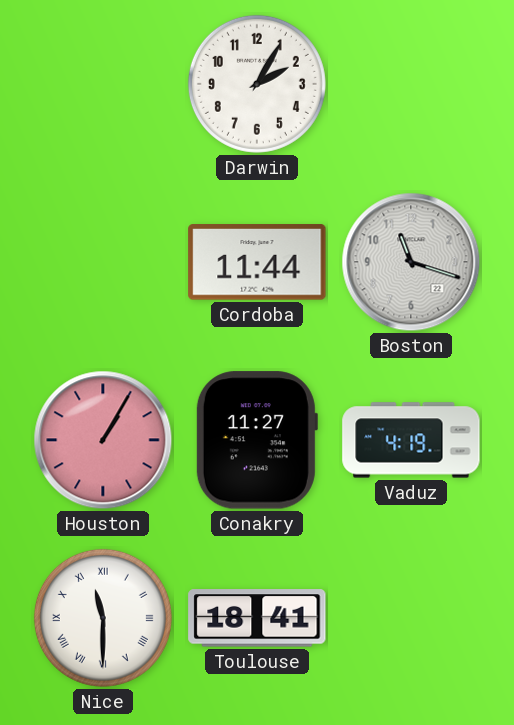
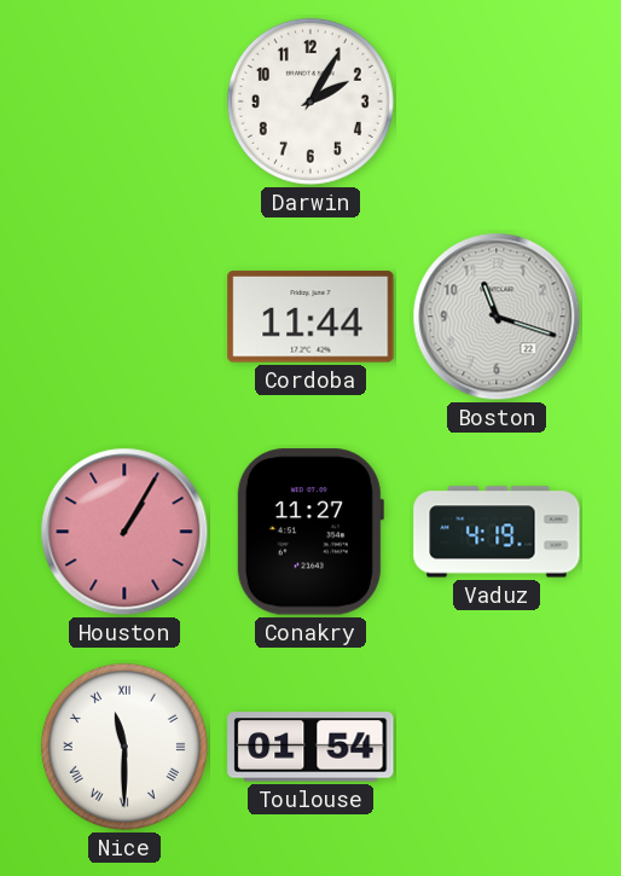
Toulouse: 18:41 -> 01:54 (310, 747)
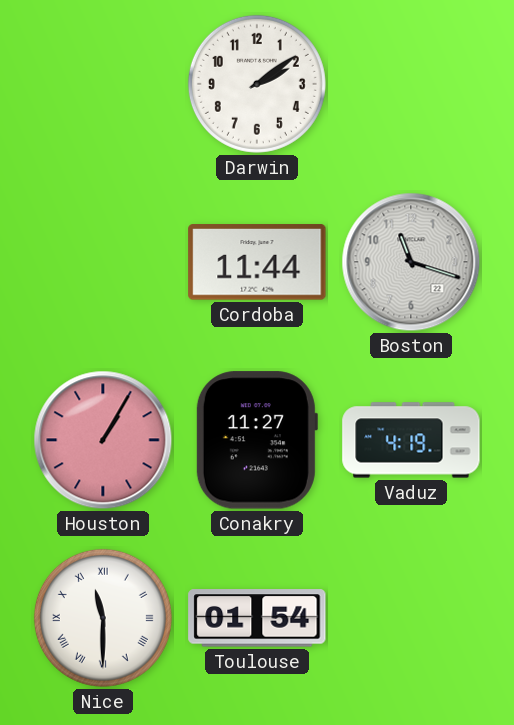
Darwin: 2:05 -> 2:09 (257, 84)
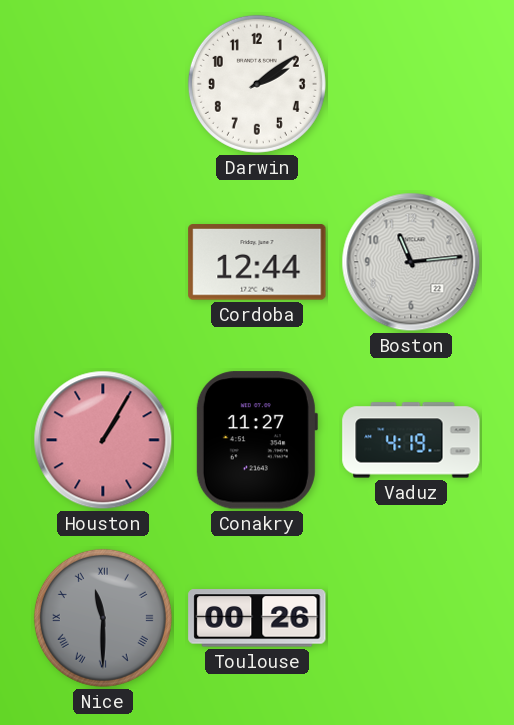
Cordoba: 11:44 -> 12:44 (257, 262)
Boston: 11:18 -> 11:14 (411, 262)
Nice dial: white -> grey (103, 618)
Toulouse: 01:54 -> 00:26 (257, 618)
